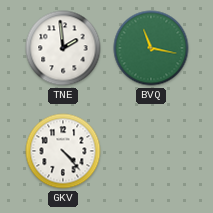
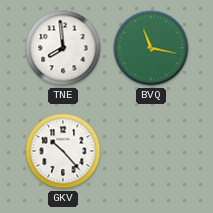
TNE: 1:59 -> 7:59 (63, 48)
GKV: 4:23 -> 10:23 (63, 151)
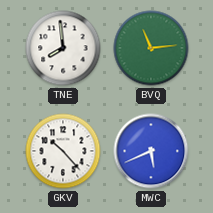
BVQ: 11:17 -> 11:14 (151, 48)
MWC: none -> 5:41 (151, 151)
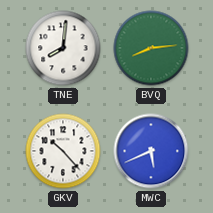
TNE: 7:59 -> 8:01 (63, 48)
BVQ: 11:14 -> 8:14 (151, 48)
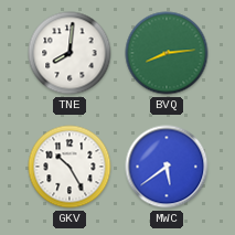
GKV: 10:23 -> 10:25 (70, 167)
MWC: 5:41 -> 5:39 (167, 167)
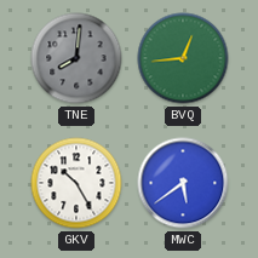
TNE dial: white -> grey (76, 58)
BVQ: 8:14 -> 12:44 (183, 58)
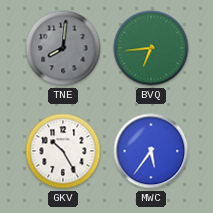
BVQ: 12:44 -> 6:44 (151, 48)
MWC: 5:39 -> 5:36 (151, 151)
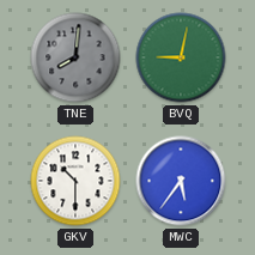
BVQ: 6:44 -> 9:02 (181, 57)
GKV: 10:25 -> 10:30 (75, 181)
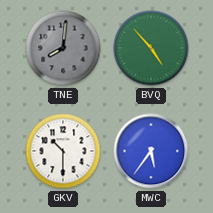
BVQ: 9:02 -> 4:53 (151, 48)
